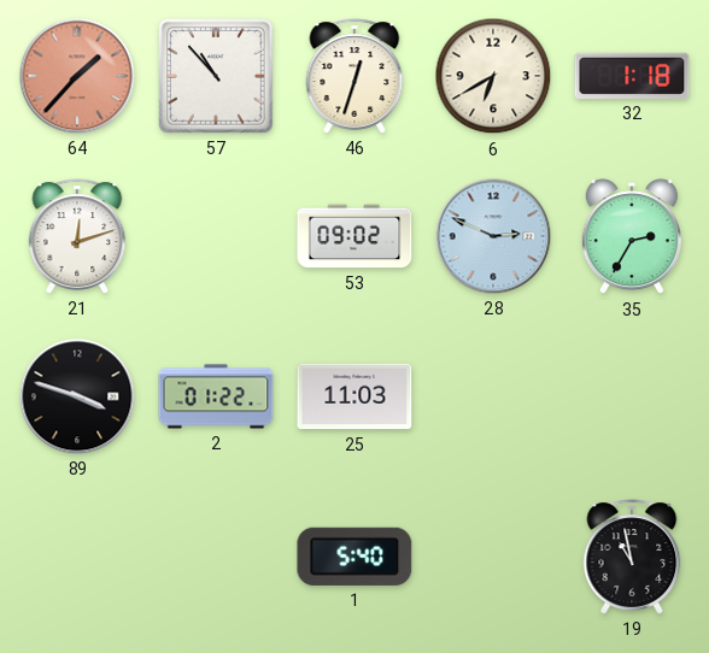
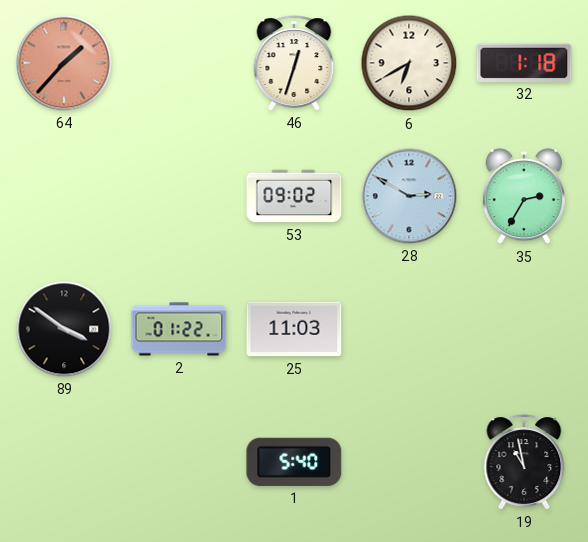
57: 10:53 -> none (216, 76)
21: 12:12 -> none (77, 236)
28: 2:49 -> 2:50 (409, 196)
89: 3:48 -> 3:51 (64, 329)
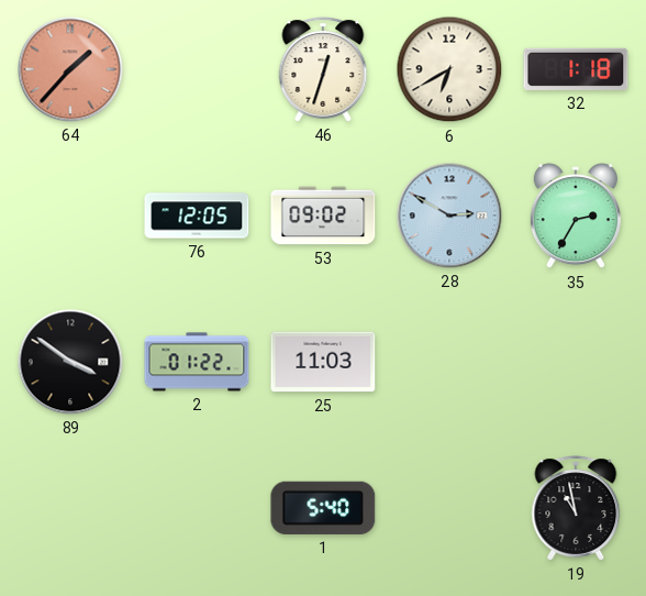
76: none -> 12:05 (197, 216)
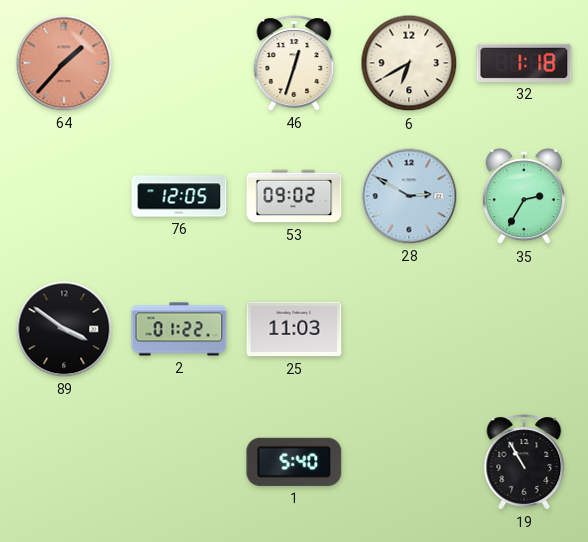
19: 10:58 -> 10:55 (524, 462)
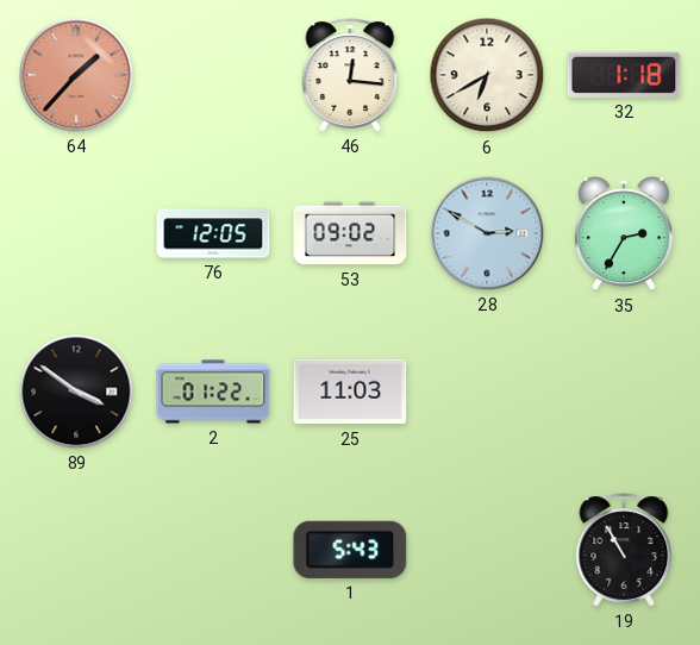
46: 12:33 -> 12:16 (350, 75)
1: 5:40 -> 5:43 (350, 550)
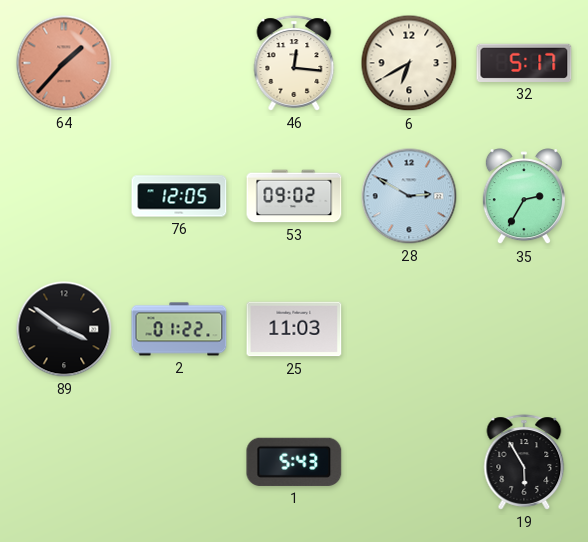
32: 1:18 -> 5:17 (524, 63)
19: 10:55 -> 5:55 (524, 462)
